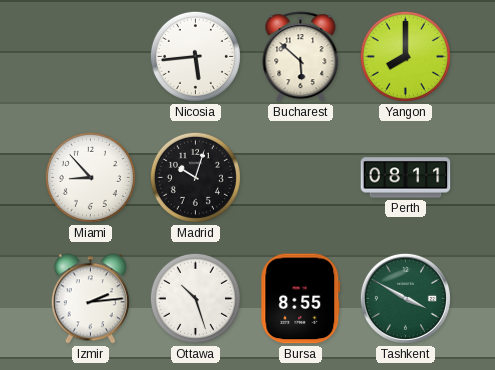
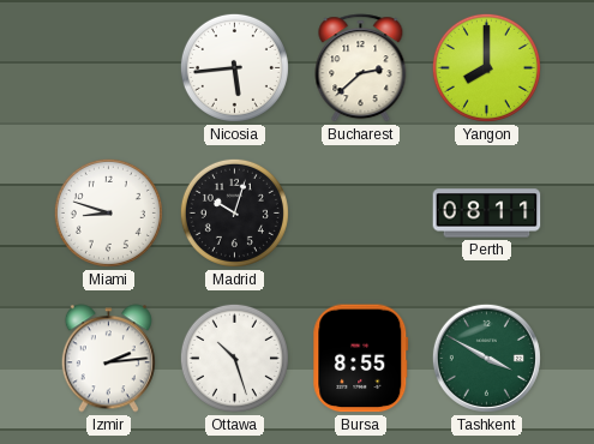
Bucharest: 5:52 -> 2:38 (361, 68)
Miami: 8:53 -> 8:48 (108, 212)
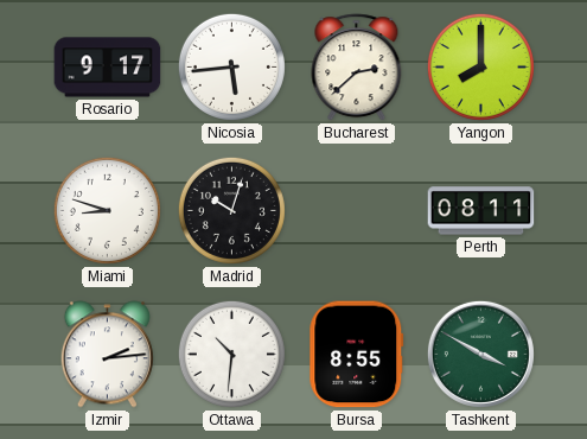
Rosario: none -> 9:17 (108, 68)
Ottawa: 10:27 -> 10:31 (231, 354)
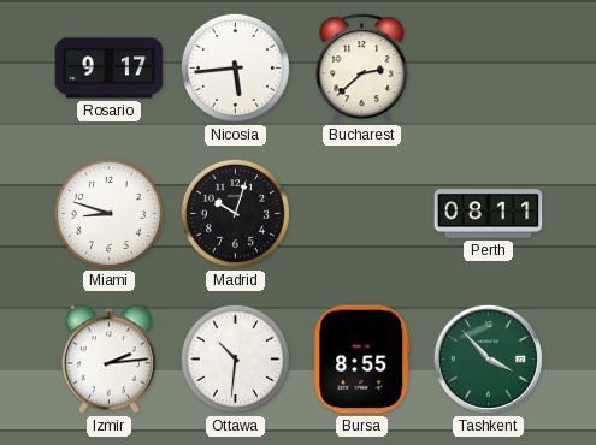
Yangon: 8:00 -> none (480, 66)
Tashkent: 3:50 -> 3:53 (488, 358)
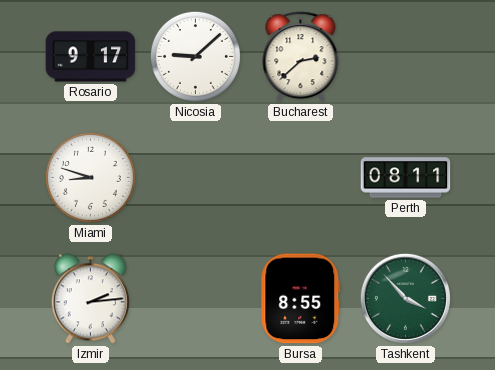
Nicosia: 5:44 -> 9:08 (195, 56)
Madrid: 10:03 -> none (235, 213)
Ottawa: 10:31 -> none (235, 358)
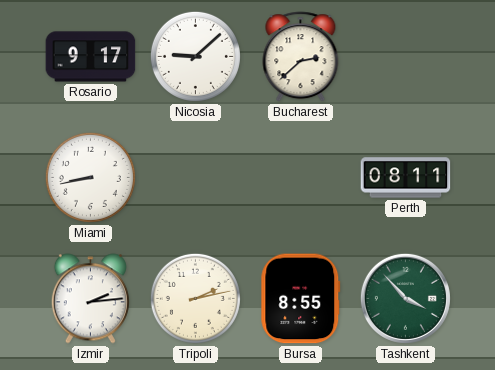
Miami: 8:48 -> 8:43 (90, 177)
Tripoli: none -> 2:13 (195, 298)
